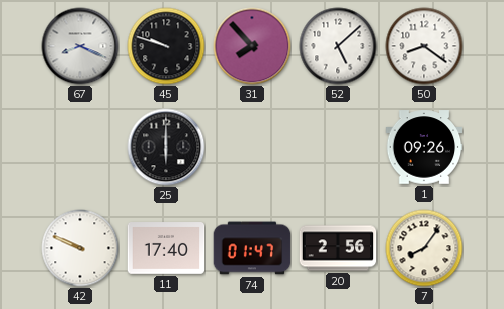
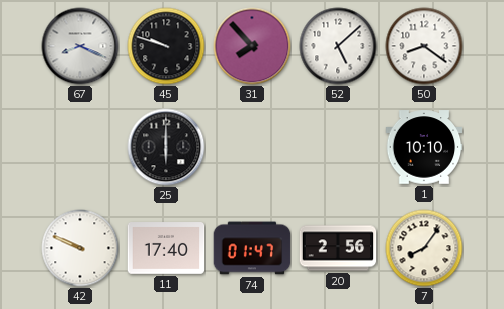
1: 09:26 -> 10:10 (424, 147)
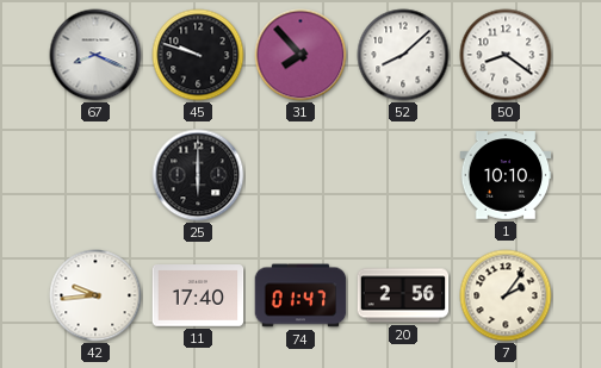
52: 5:08 -> 8:08 (403, 55)
42: 9:49 -> 9:44 (95, 295)
7: 8:06 -> 2:06 (506, 295)
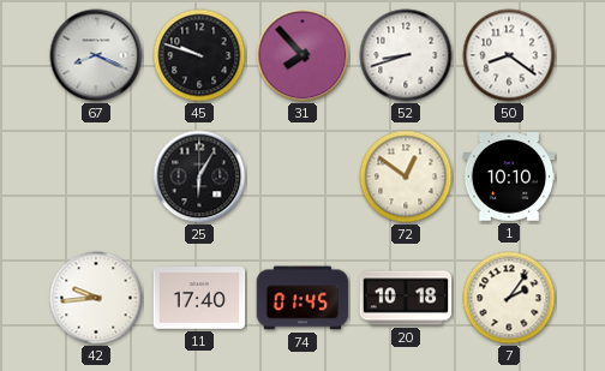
52: 8:08 -> 8:42 (406, 55)
25: 6:00 -> 6:05 (199, 176)
72: none -> 12:51 (406, 176)
74: 01:47 -> 01:45 (302, 298)
20: 2:56 -> 10:18 (406, 298)
